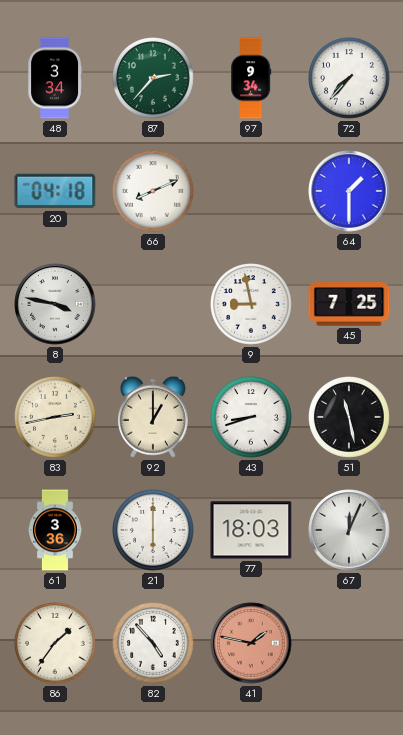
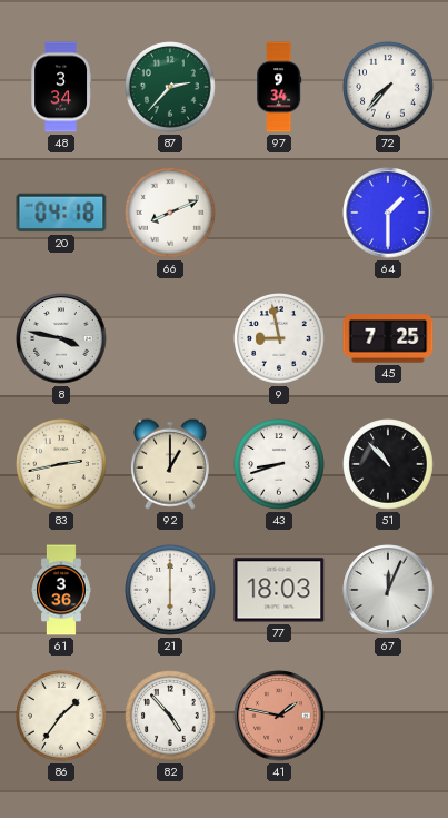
51: 11:28 -> 10:53 (389, 465)
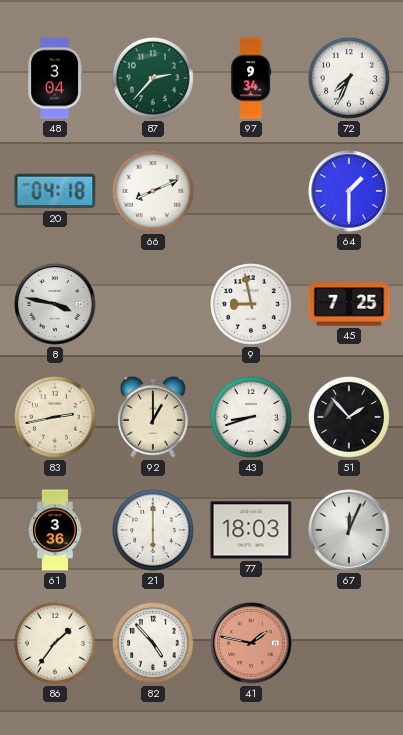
48: 3:34 -> 3:04 (55, 78)
72: 7:37 -> 7:34 (350, 79)
51: 10:53 -> 1:53 (350, 418)
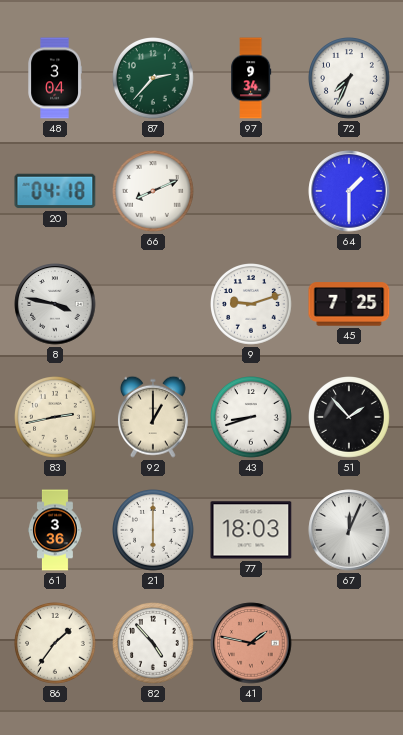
9: 8:58 -> 9:12 (252, 305)
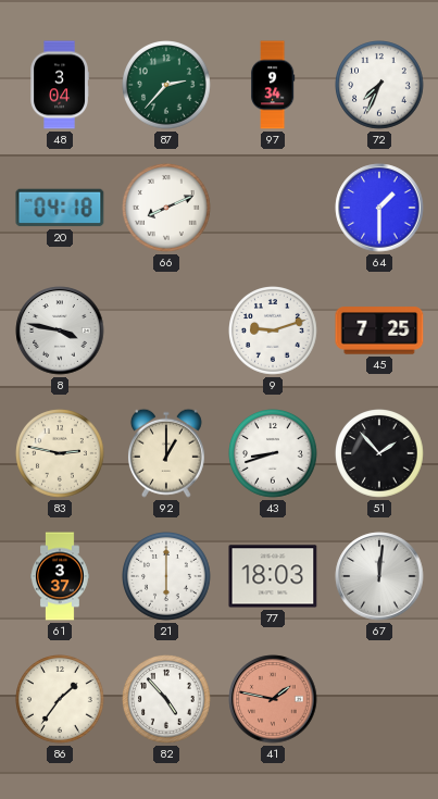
83: 2:43 -> 2:47 (61, 454)
61: 3:36 -> 3:37 (61, 576)
67: 12:04 -> 12:01 (379, 576)
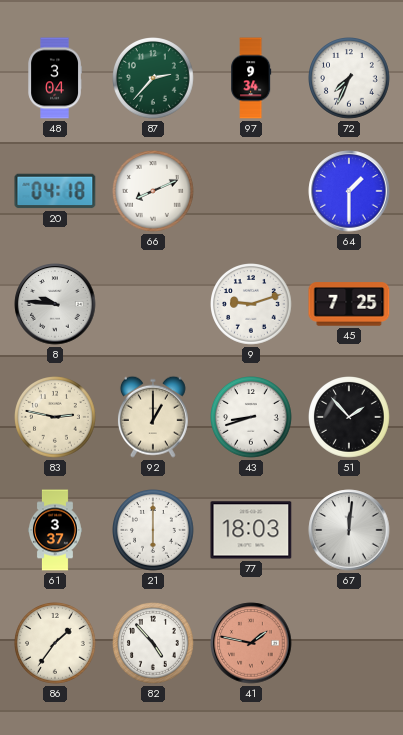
8: 3:47 -> 9:46 (55, 304)
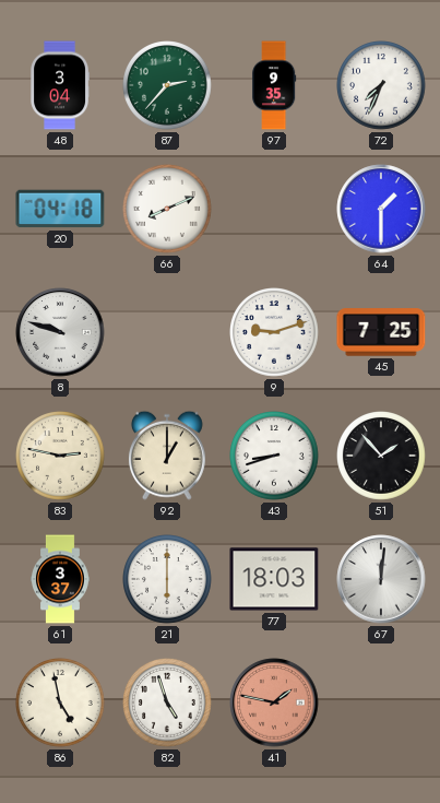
97: 9:34 -> 9:35 (275, 85)
8: 9:46 -> 9:48 (60, 332)
86: 1:36 -> 4:58 (61, 704)
82: 4:53 -> 4:57 (168, 704)
